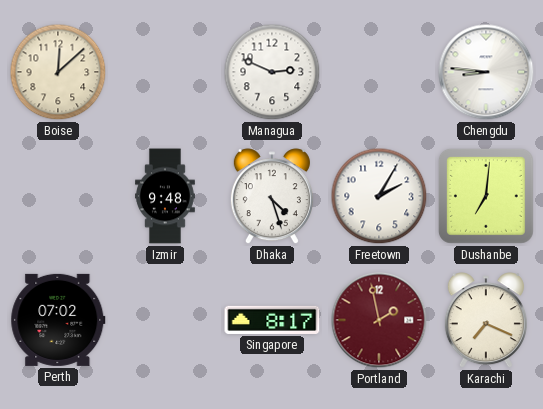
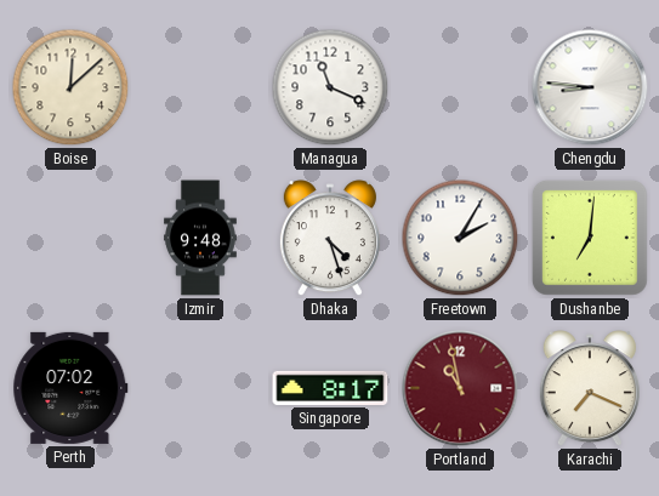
Managua: 2:49 -> 11:19 (330, 87)
Portland: 1:58 -> 10:58 (460, 388)
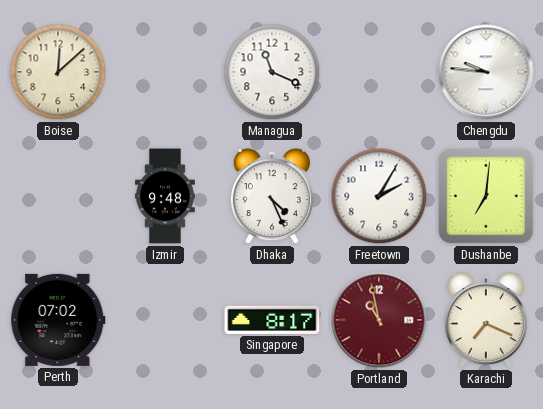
Chengdu: 8:46 -> 9:46 (486, 72)
Dhaka: 4:27 -> 4:26 (272, 197)
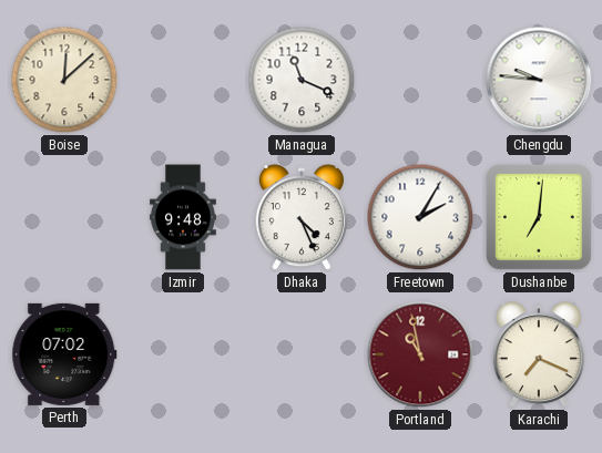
Singapore: 8:17 -> none (272, 320)
